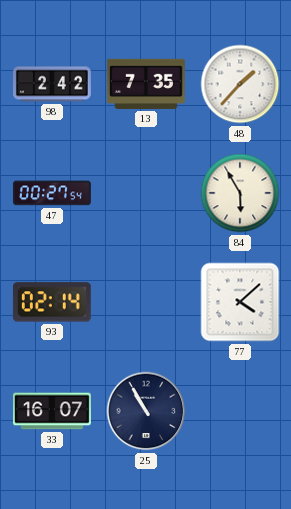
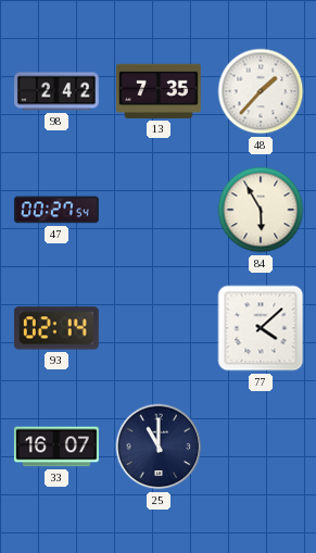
25: 10:55 -> 11:00 (159, 447)
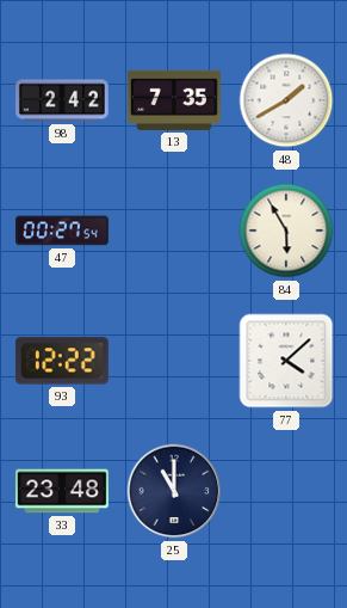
48: 1:37 -> 1:40 (286, 100)
93: 02:14 -> 12:22 (62, 361)
33: 16:07 -> 23:48 (62, 491)
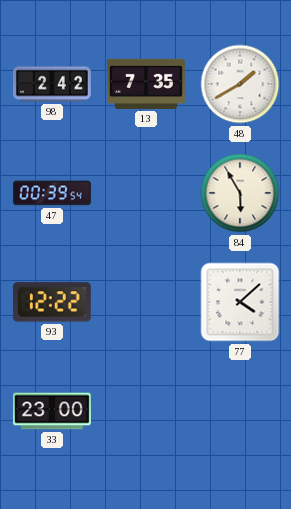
47: 00:27 -> 00:39 (52, 193)
33: 23:48 -> 23:00 (52, 411)
25: 11:00 -> none (174, 491)
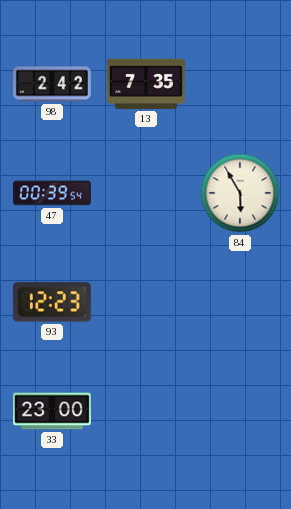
48: 1:40 -> none (240, 84)
93: 12:22 -> 12:23 (52, 302)
77: 4:08 -> none (240, 302)
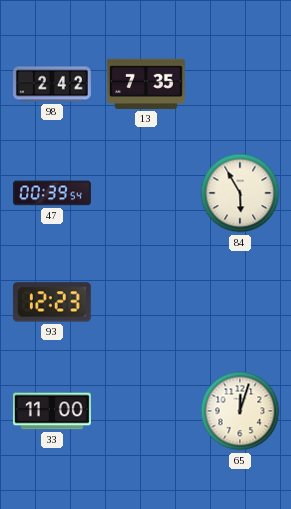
33: 23:00 -> 11:00 (52, 411)
65: none -> 12:03 (240, 411)
